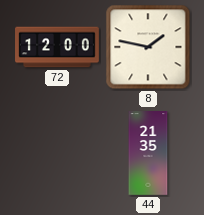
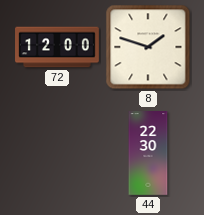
8: 1:47 -> 1:48 (148, 47)
44: 21:35 -> 22:30 (148, 153)
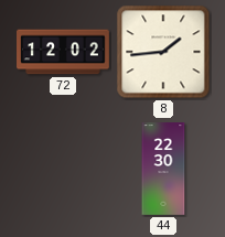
72: 12:00 -> 12:02 (63, 52)
8: 1:48 -> 1:44 (163, 52)
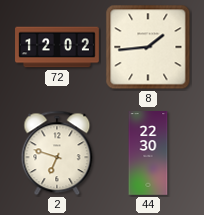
2: none -> 6:48 (57, 153)
